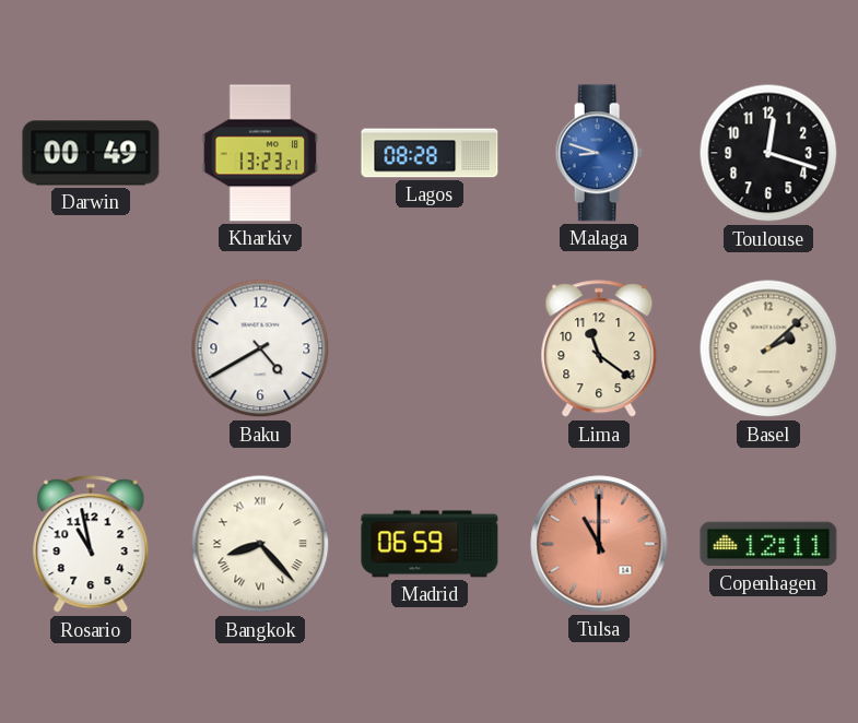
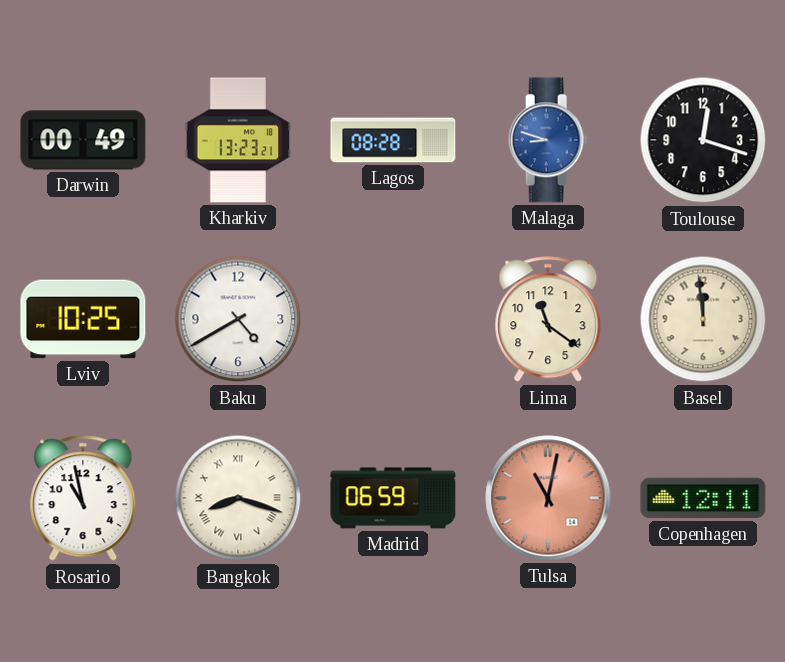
Lviv: none -> 10:25 (83, 319)
Basel: 2:08 -> 11:59 (703, 319)
Bangkok: 8:23 -> 8:18 (238, 498)
Tulsa: 11:00 -> 11:02 (548, 498)
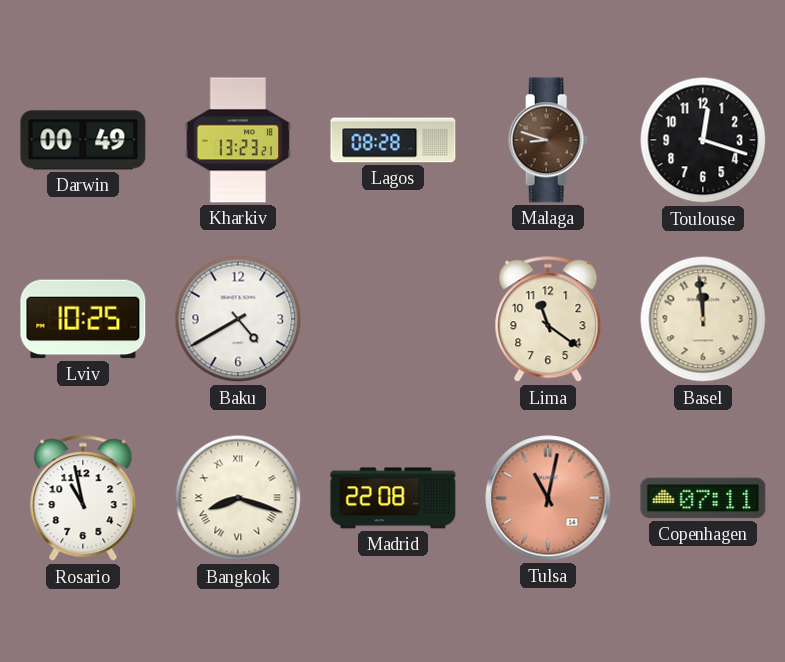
Malaga dial: blue -> brown (548, 140)
Madrid: 06:59 -> 22:08 (393, 498)
Copenhagen: 12:11 -> 07:11 (703, 498)
